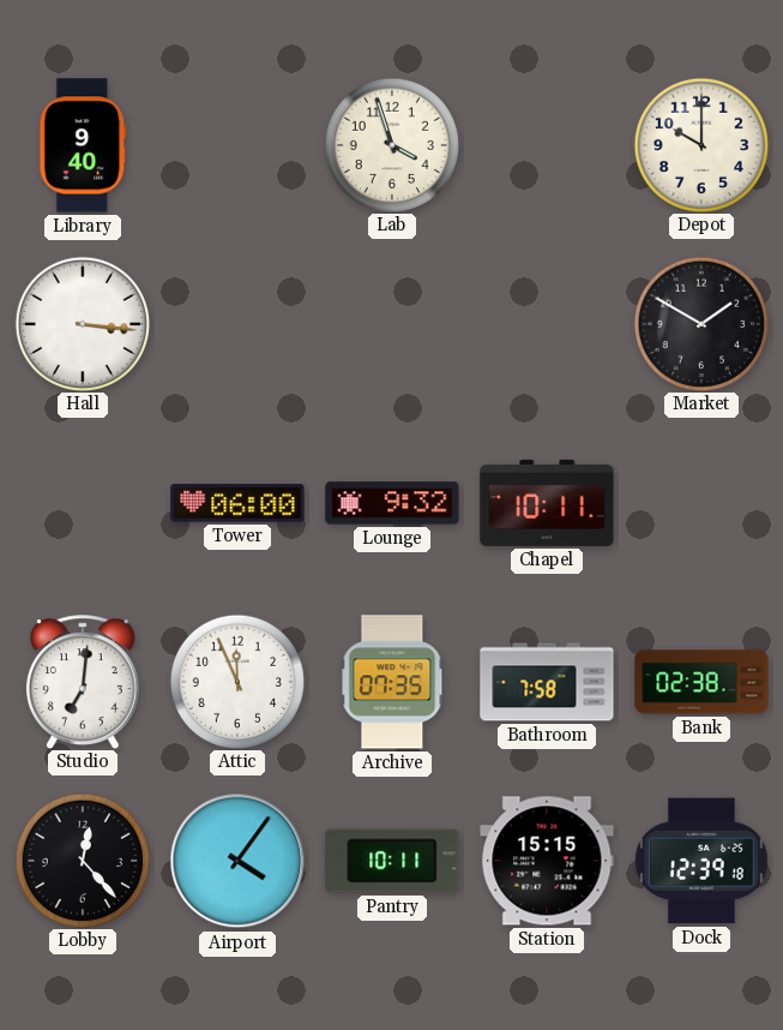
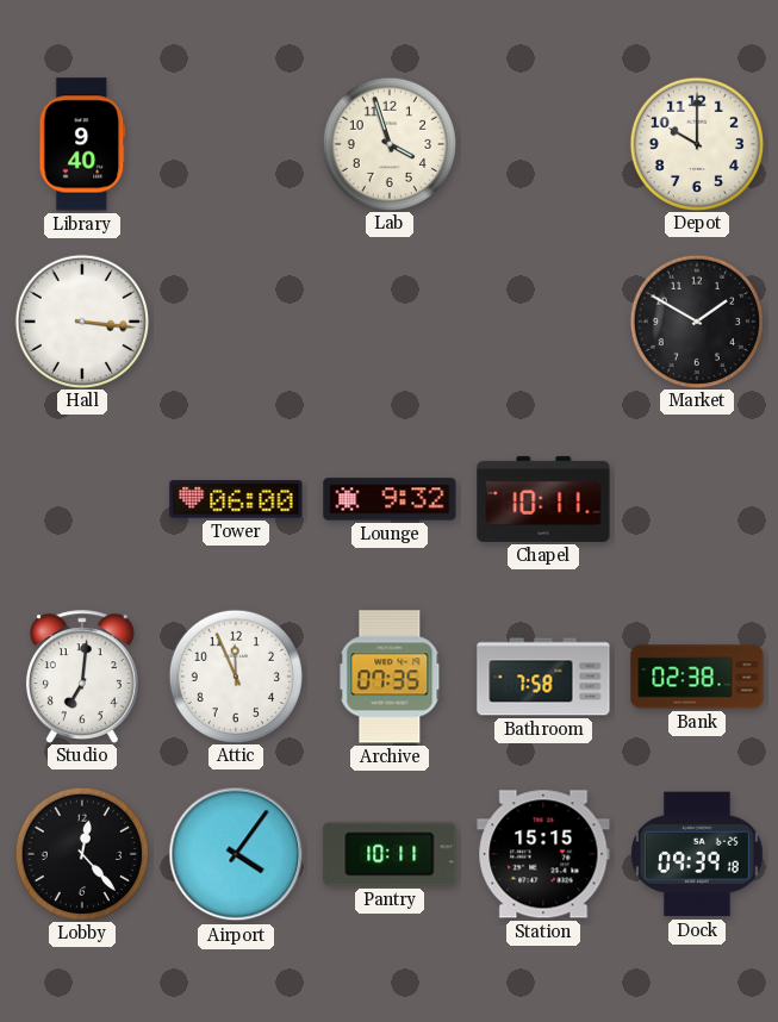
Dock: 12:39 -> 09:39 (698, 854)
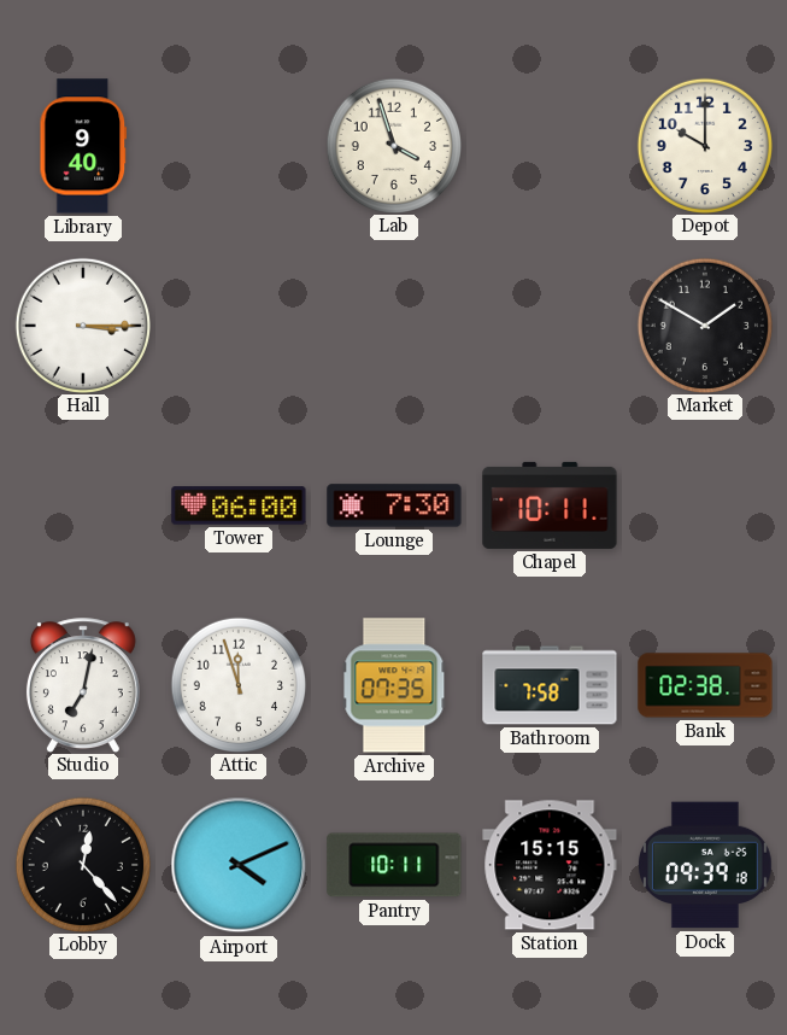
Hall: 3:16 -> 3:15 (82, 324)
Lounge: 9:32 -> 7:30 (394, 505)
Studio: 7:01 -> 7:02 (83, 685)
Attic: 11:56 -> 11:57 (237, 684)
Airport: 4:06 -> 4:11 (239, 865)
